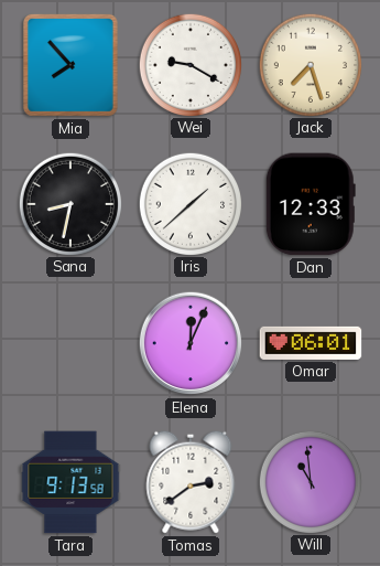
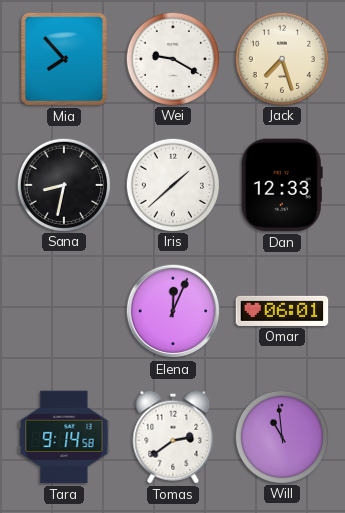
Tara: 9:13 -> 9:14 (64, 437)
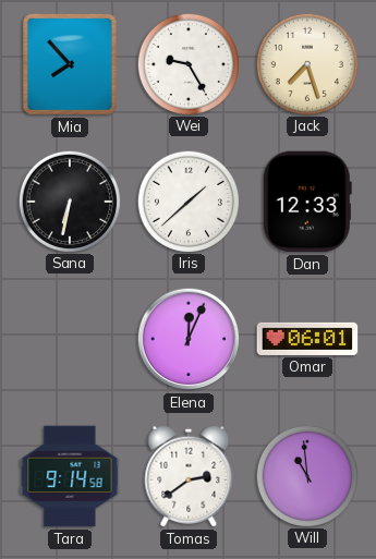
Wei: 9:20 -> 9:25 (187, 63)
Sana: 8:32 -> 6:32 (69, 200)
